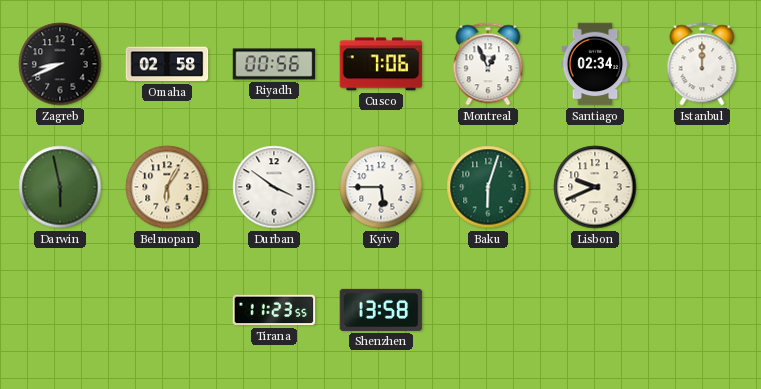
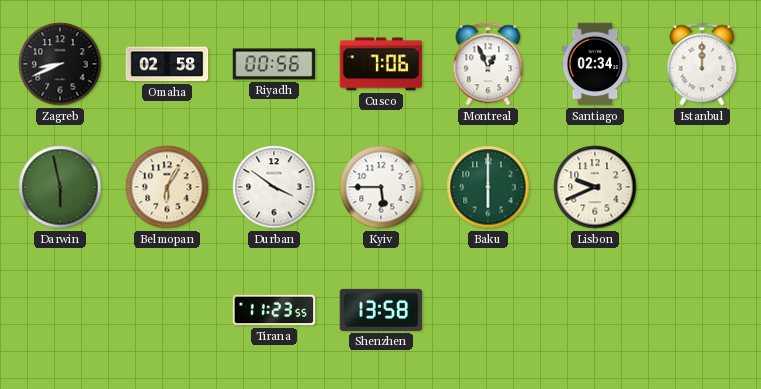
Baku: 6:03 -> 6:00 (488, 187)
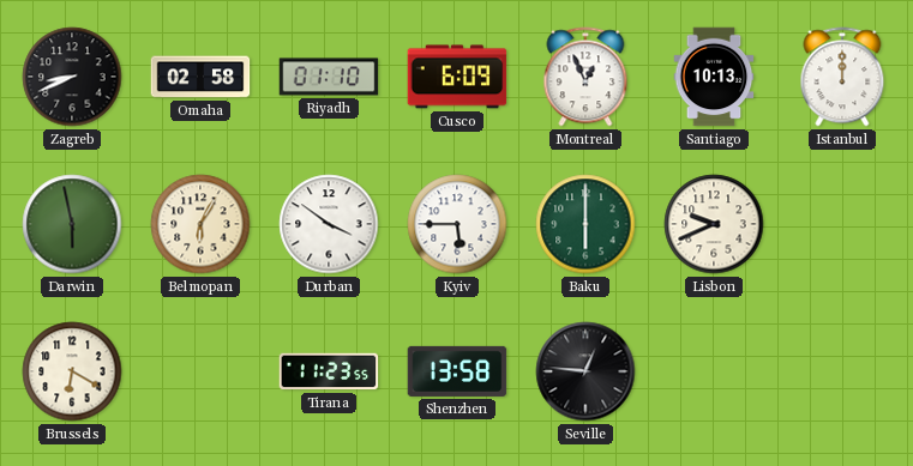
Riyadh: 00:56 -> 01:10 (329, 77)
Cusco: 7:06 -> 6:09 (457, 77)
Santiago: 02:34 -> 10:13 (714, 77)
Brussels: none -> 6:20 (72, 371)
Seville: none -> 12:46 (585, 371)
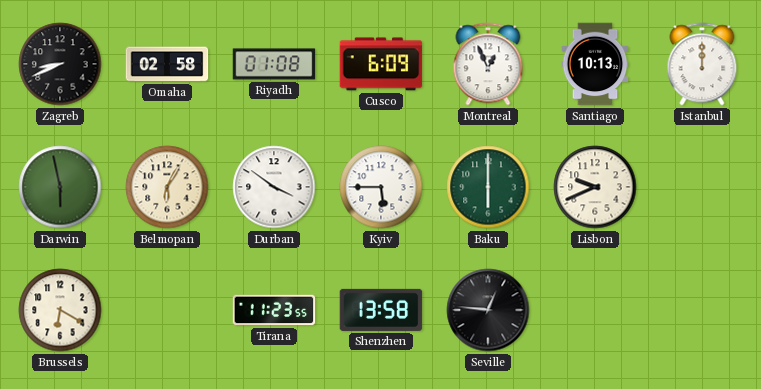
Riyadh: 01:10 -> 01:08 (274, 64)
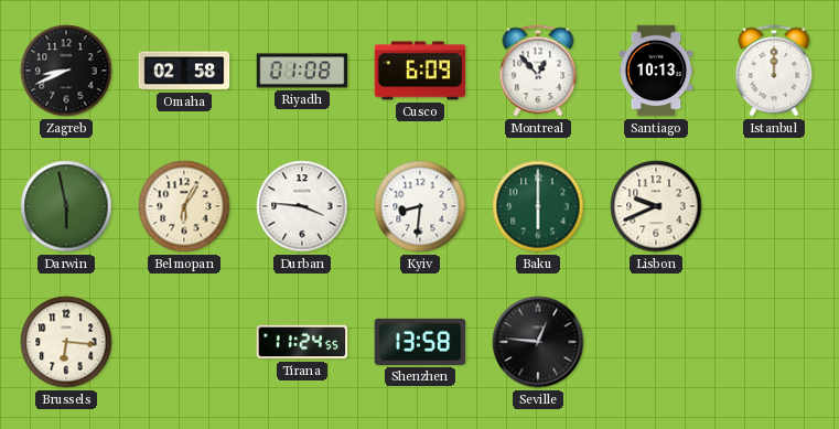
Montreal: 12:56 -> 12:53 (538, 71)
Durban: 3:51 -> 3:46 (302, 206)
Kyiv: 5:45 -> 8:31 (420, 206)
Brussels: 6:20 -> 6:16 (66, 342)
Tirana: 11:23 -> 11:24 (302, 342)
